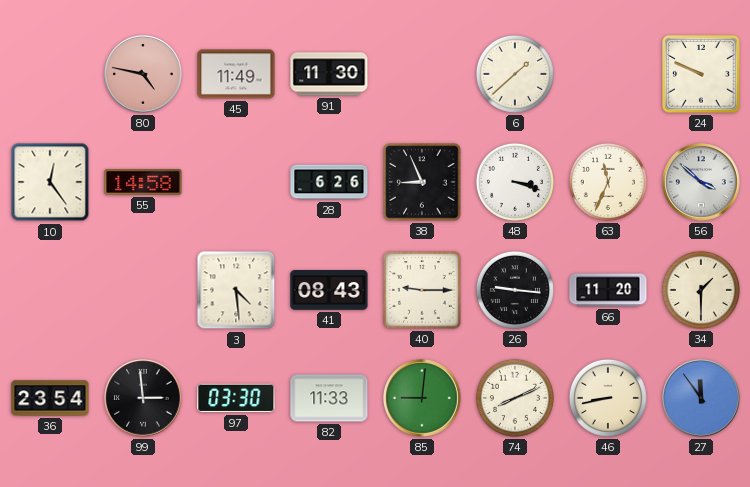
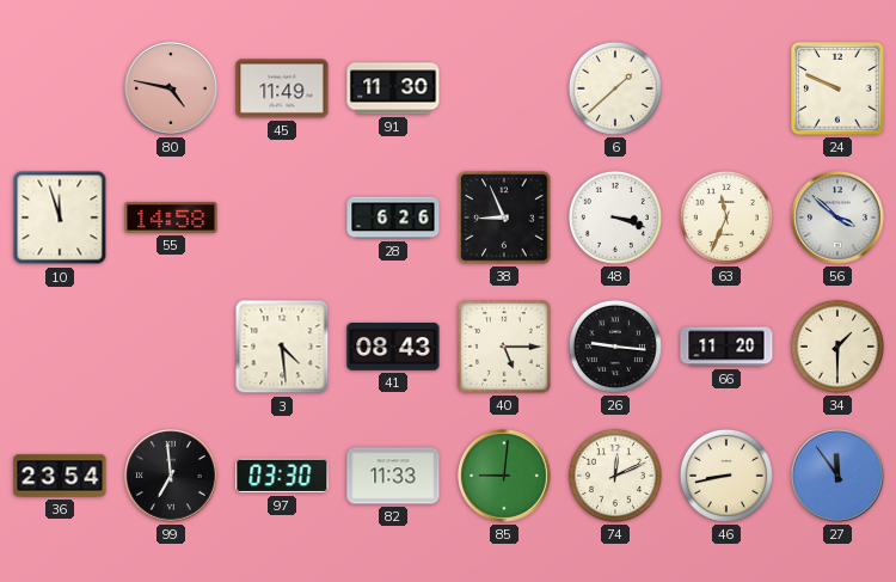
10: 12:24 -> 11:57 (60, 218)
40: 9:15 -> 5:15 (504, 347)
99: 2:59 -> 6:59 (172, 477)
74: 8:11 -> 12:11 (615, 476)
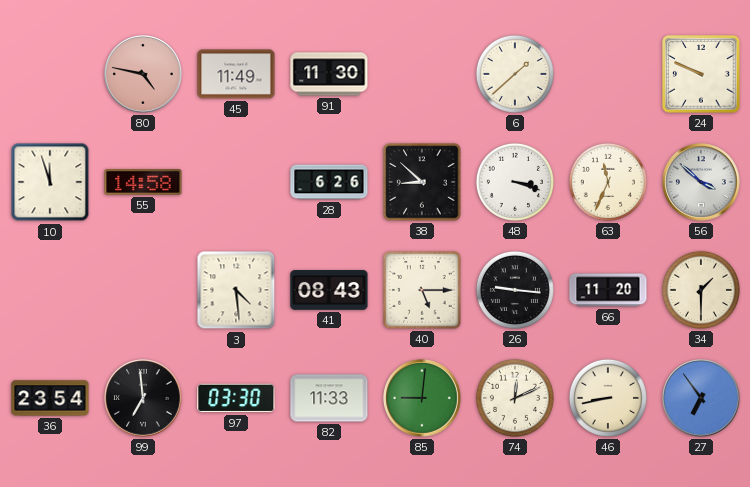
38: 8:56 -> 8:52 (422, 182)
27: 11:54 -> 6:54 (702, 399)
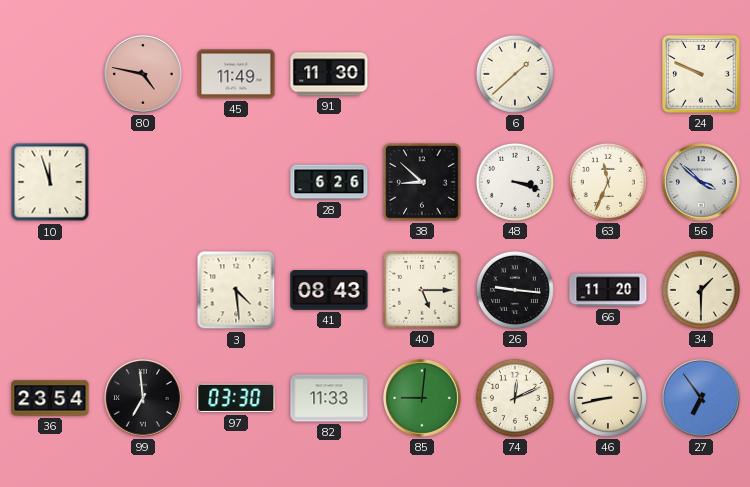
55: 14:58 -> none (143, 182)
